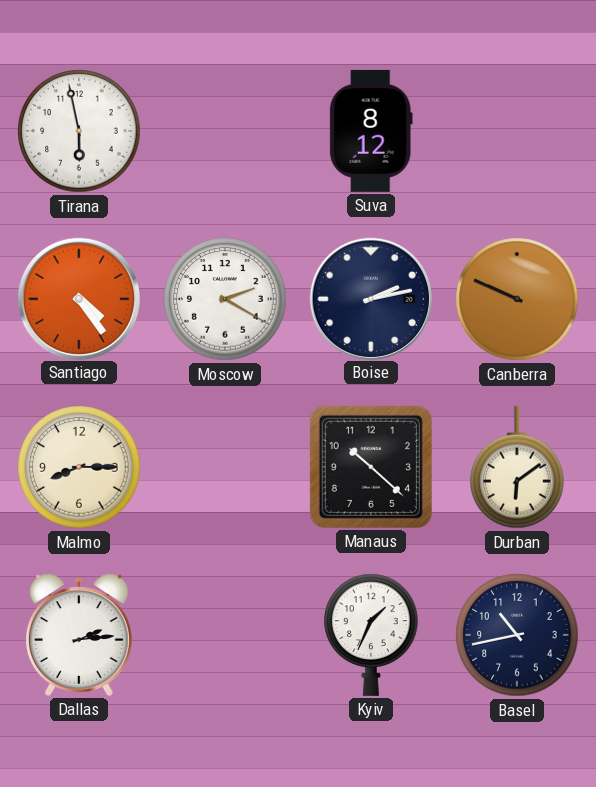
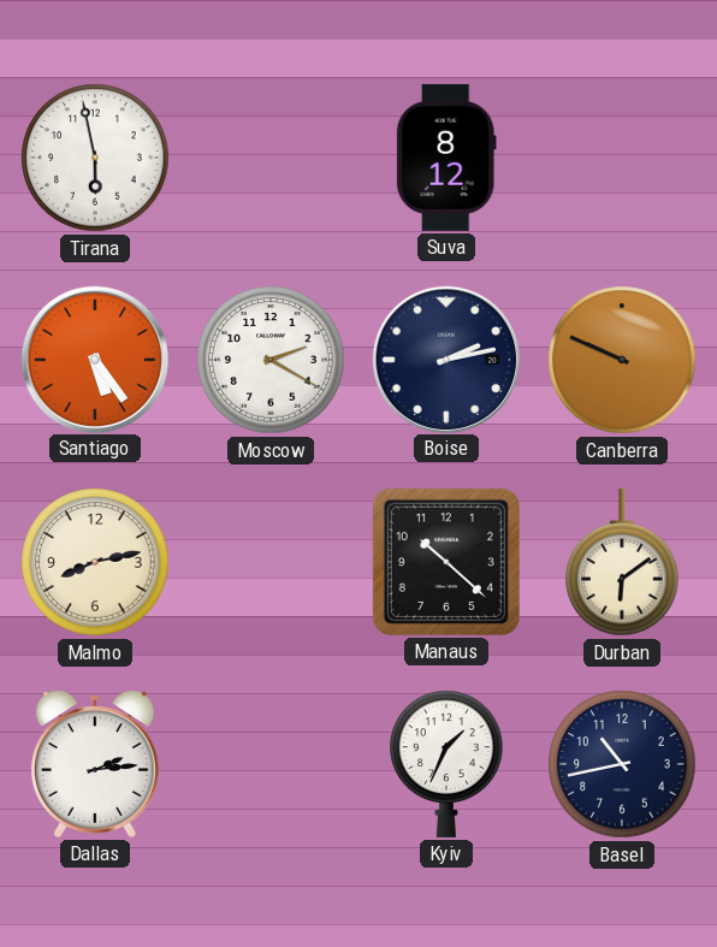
Santiago: 4:24 -> 5:24 (94, 359)
Malmo: 8:15 -> 8:13 (95, 562)
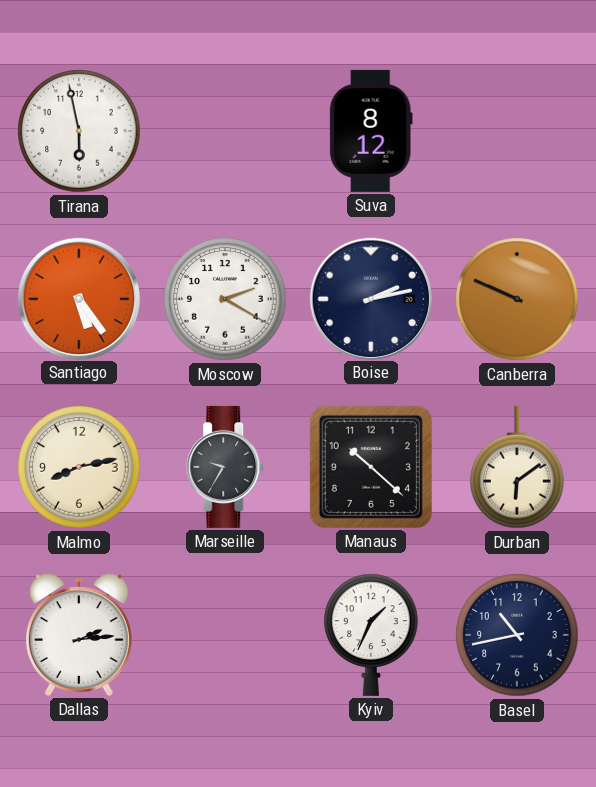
Marseille: none -> 9:35 (226, 467)
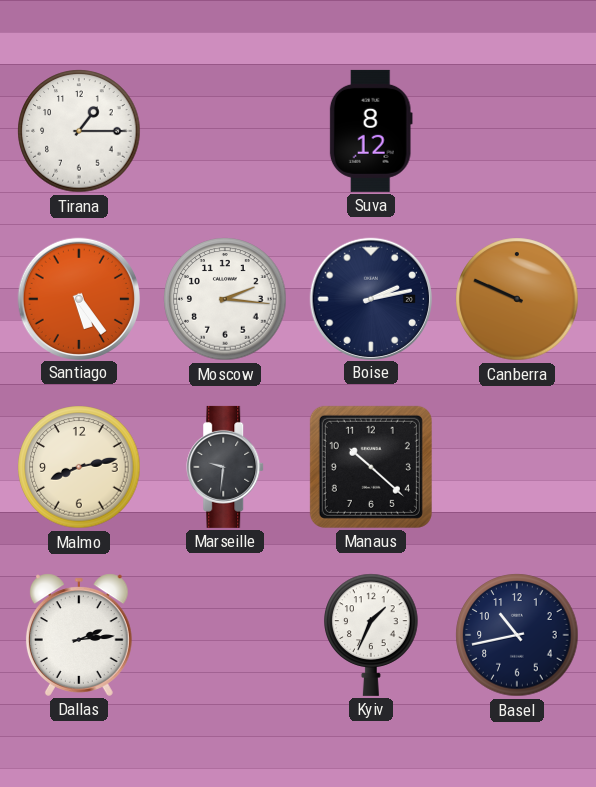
Tirana: 5:58 -> 1:15 (79, 131)
Moscow: 2:20 -> 2:16 (225, 299)
Marseille: 9:35 -> 9:31 (226, 467)
Durban: 6:09 -> none (517, 467)
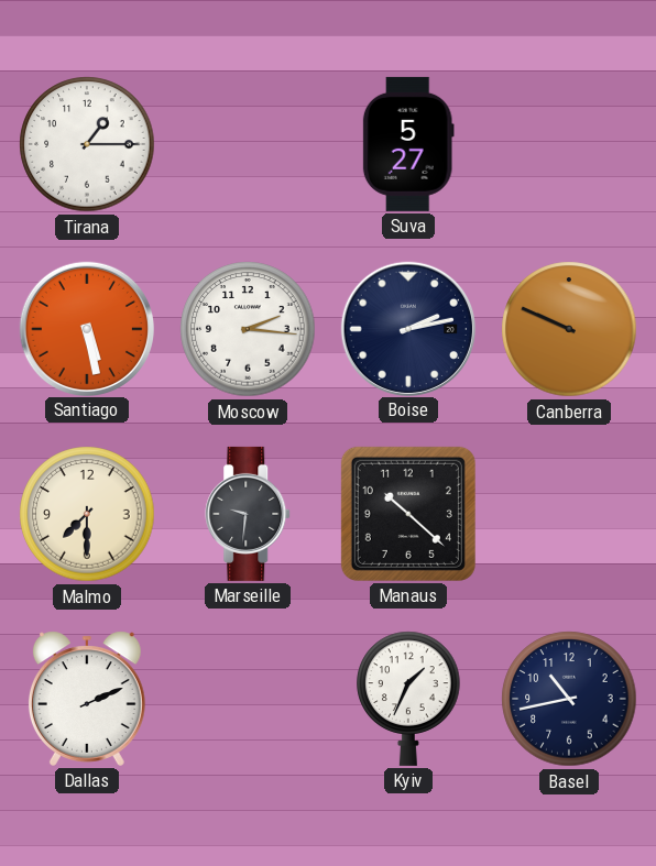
Suva: 8:12 -> 5:27 (408, 144)
Santiago: 5:24 -> 5:28 (86, 328)
Malmo: 8:13 -> 7:30 (87, 514)
Dallas: 2:14 -> 2:11 (87, 699)
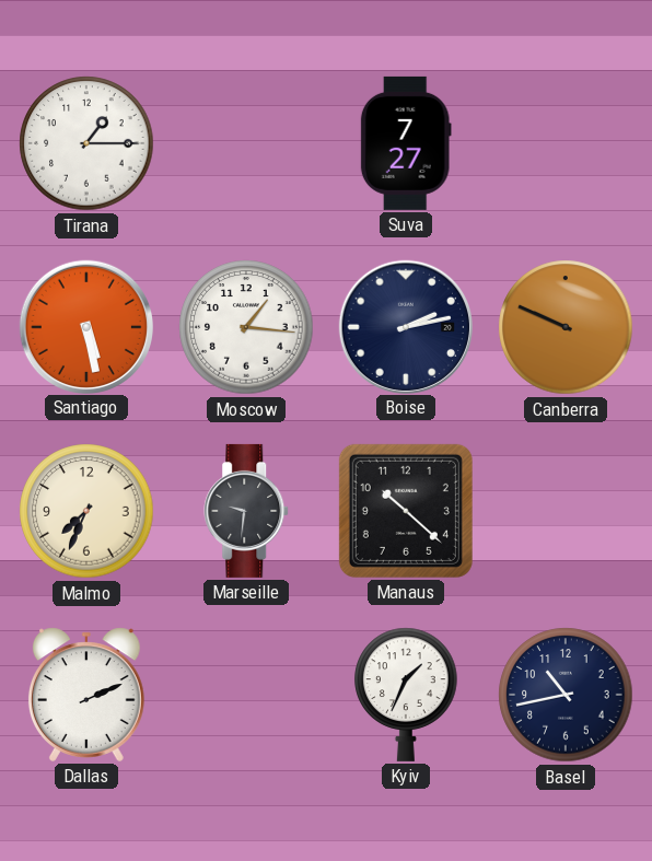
Suva: 5:27 -> 7:27 (406, 143)
Moscow: 2:16 -> 1:16 (246, 327)
Malmo: 7:30 -> 7:34 (86, 511)
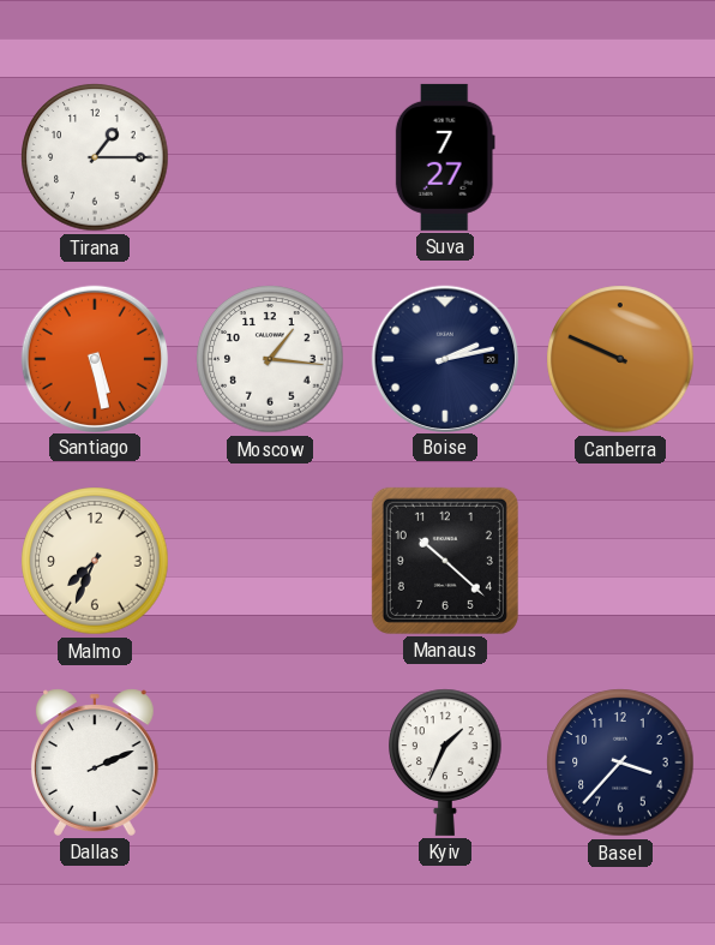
Marseille: 9:31 -> none (247, 511)
Basel: 10:43 -> 3:37 (620, 762)
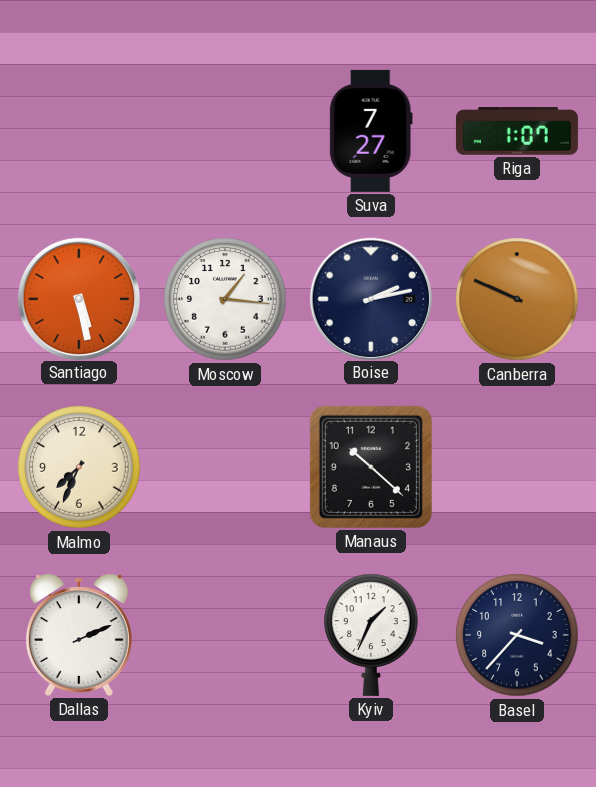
Tirana: 1:15 -> none (95, 157)
Riga: none -> 1:07 (517, 131)
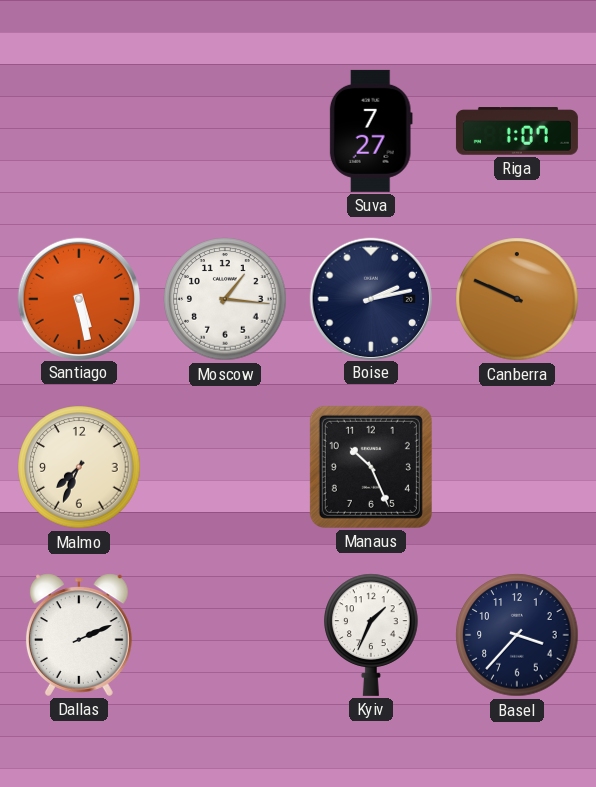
Manaus: 10:22 -> 10:26 (371, 467)
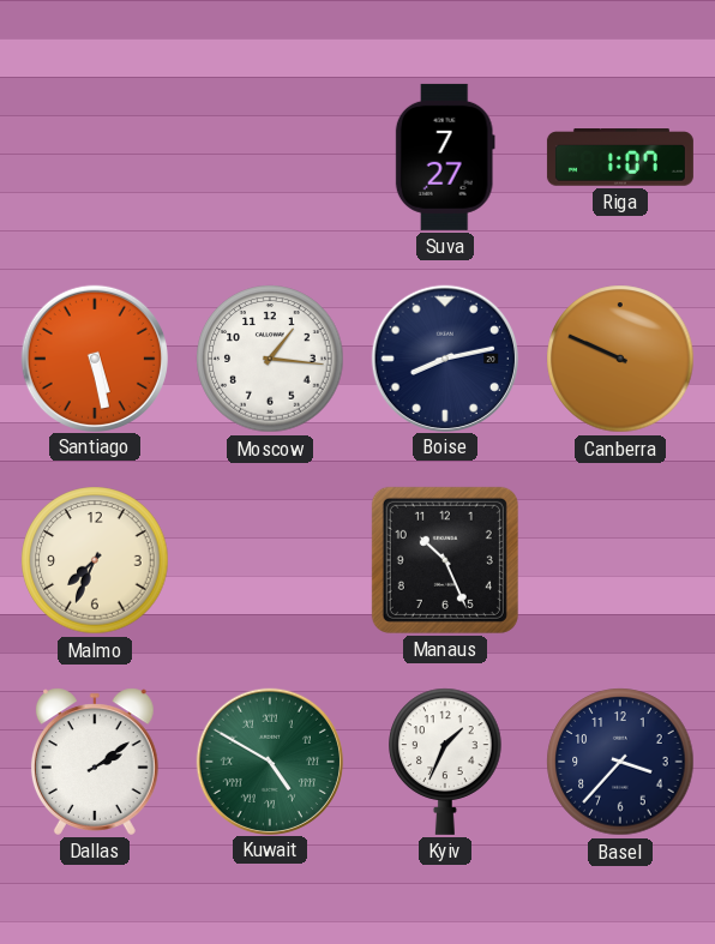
Boise: 2:13 -> 8:13 (444, 357)
Dallas: 2:11 -> 2:09 (95, 762)
Kuwait: none -> 4:50 (269, 760)
